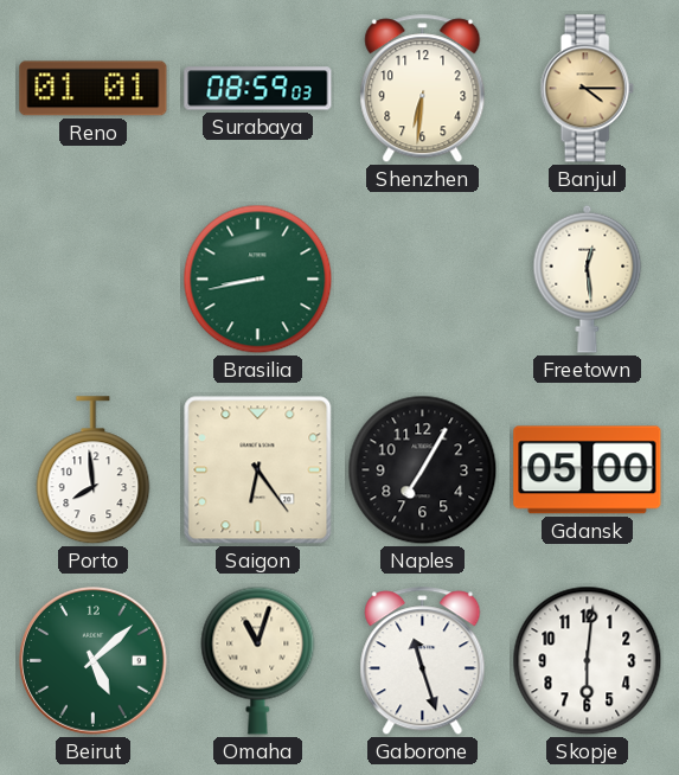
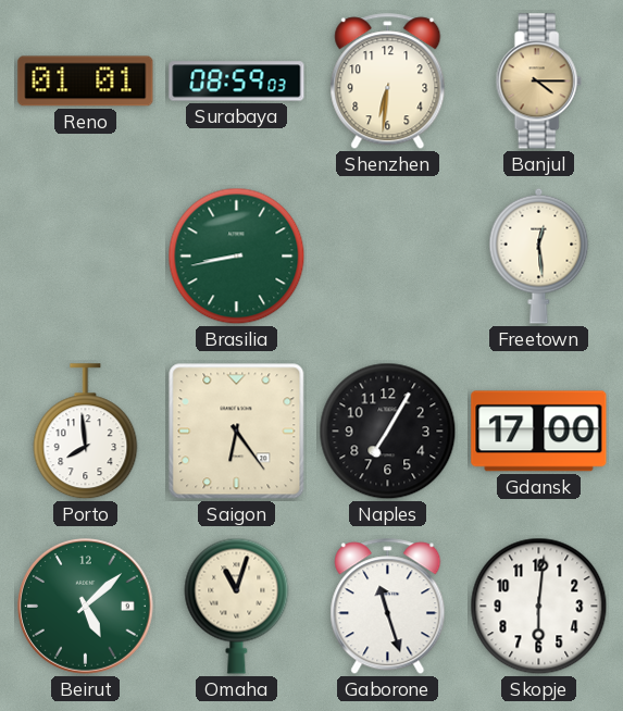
Gdansk: 05:00 -> 17:00 (539, 432)
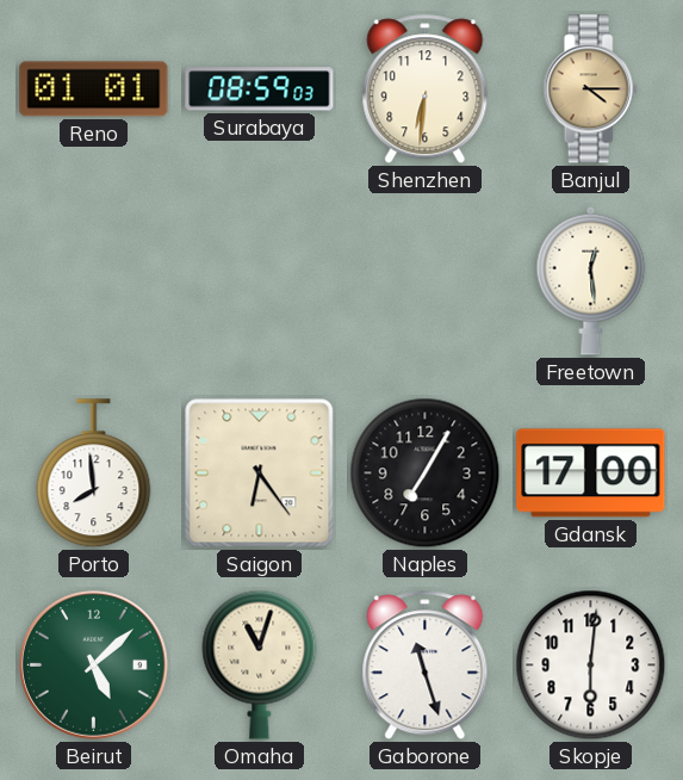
Brasilia: 8:43 -> none (237, 257)
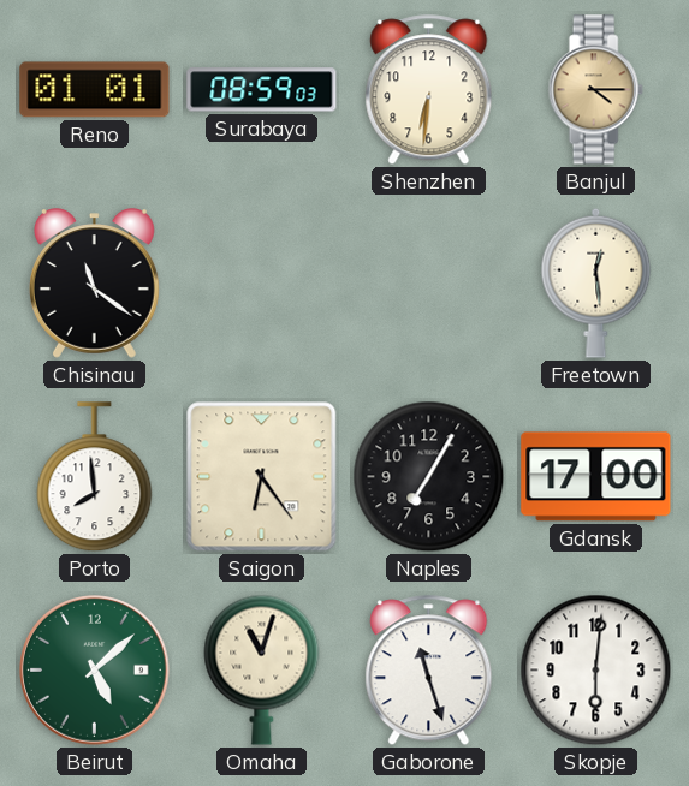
Chisinau: none -> 11:21 (94, 284)
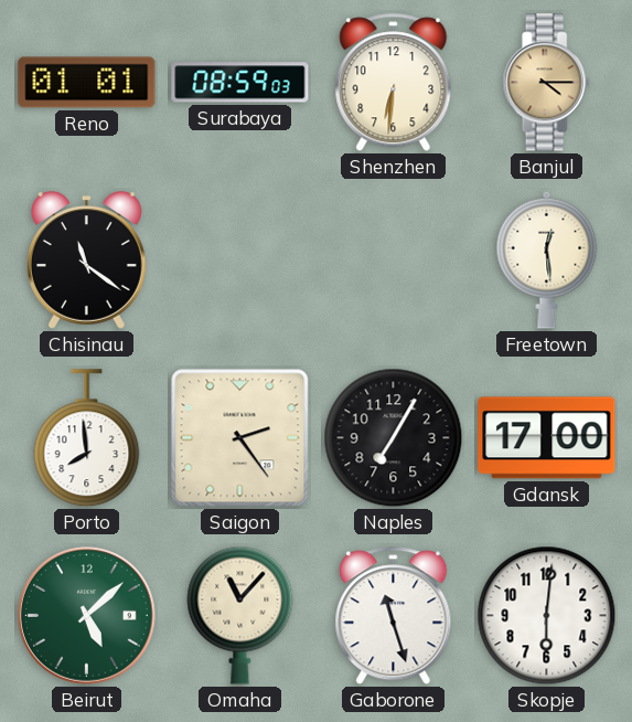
Saigon: 6:24 -> 2:24 (240, 438)
Omaha: 11:03 -> 11:07 (240, 615)
